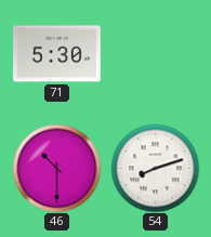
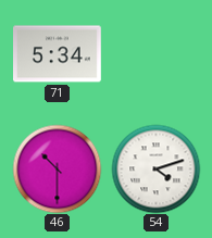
71: 5:30 -> 5:34 (58, 54)
54: 8:12 -> 4:12 (155, 168)
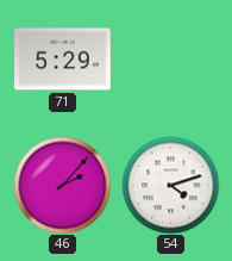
71: 5:34 -> 5:29 (63, 60)
46: 10:30 -> 2:07 (62, 185)
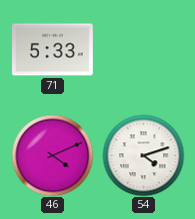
71: 5:29 -> 5:33 (53, 50)
46: 2:07 -> 4:11 (52, 155)
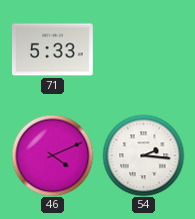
54: 4:12 -> 2:16 (143, 155)
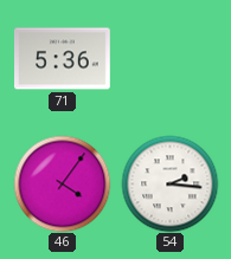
71: 5:33 -> 5:36 (63, 59)
46: 4:11 -> 4:06 (62, 183)
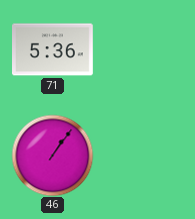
46: 4:06 -> 1:06 (52, 155)
54: 2:16 -> none (169, 183)
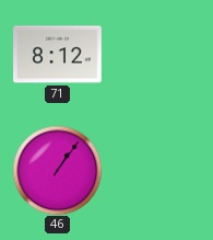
71: 5:36 -> 8:12 (58, 55)
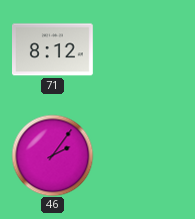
46: 1:06 -> 2:06 (52, 155)
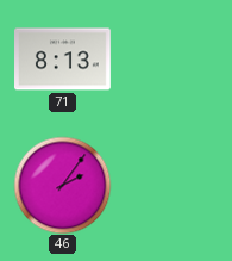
71: 8:12 -> 8:13 (63, 60)
